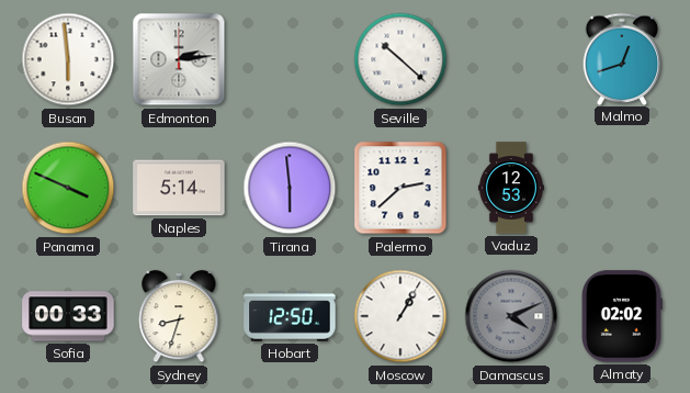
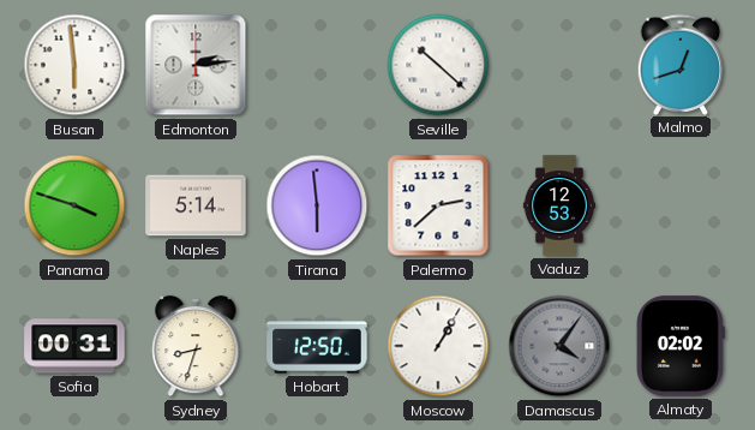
Panama: 3:49 -> 3:48 (74, 205)
Sofia: 00:33 -> 00:31 (74, 346)
Damascus: 4:11 -> 4:06 (559, 346)
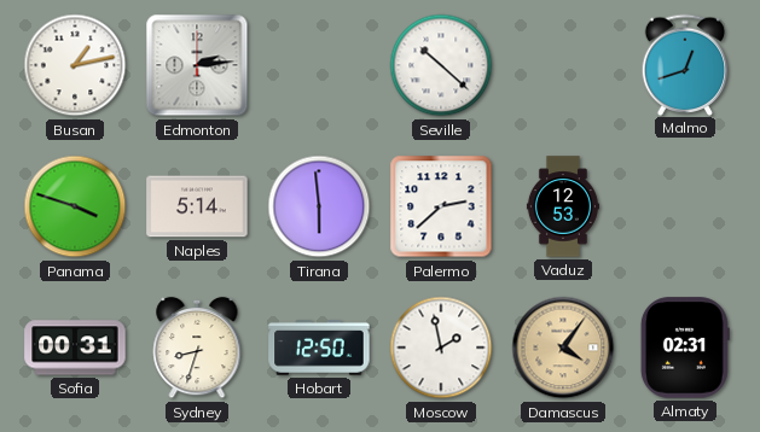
Busan: 5:59 -> 1:13 (75, 65)
Moscow: 1:05 -> 1:58 (441, 348)
Damascus dial: grey -> champagne (563, 348)
Almaty: 02:02 -> 02:31 (685, 348)
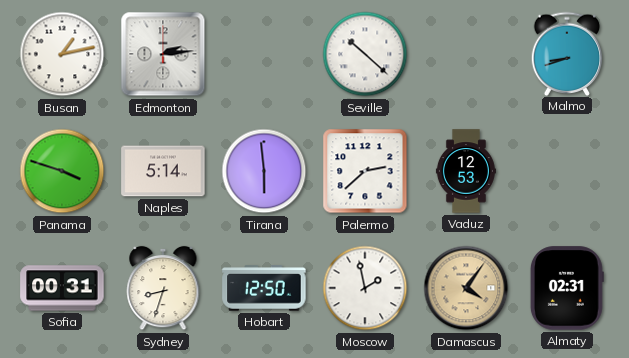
Malmo: 12:42 -> 8:42 (567, 53)
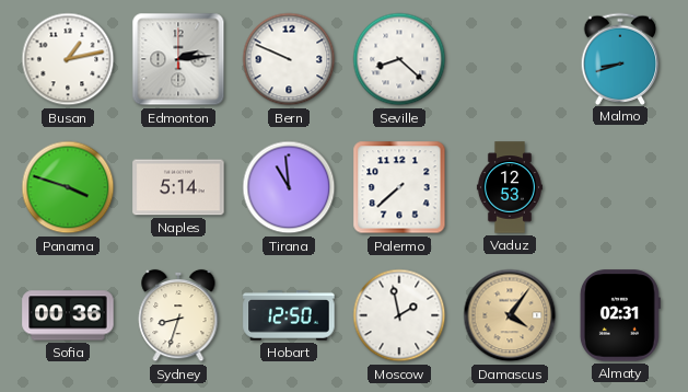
Bern: none -> 9:49 (289, 59)
Seville: 10:22 -> 8:22 (399, 59)
Tirana: 5:59 -> 10:59 (289, 187)
Palermo: 2:38 -> 7:38 (399, 187)
Sofia: 00:31 -> 00:36 (68, 315)
